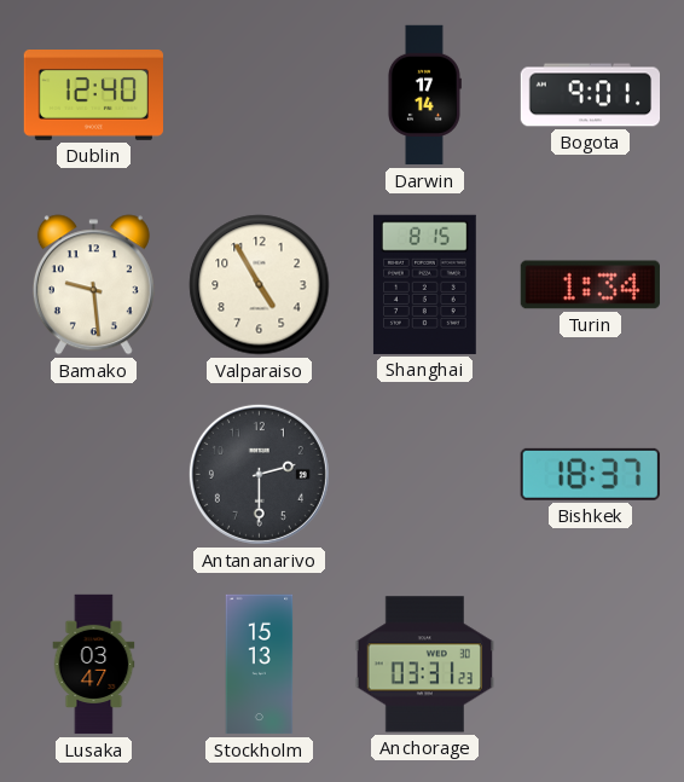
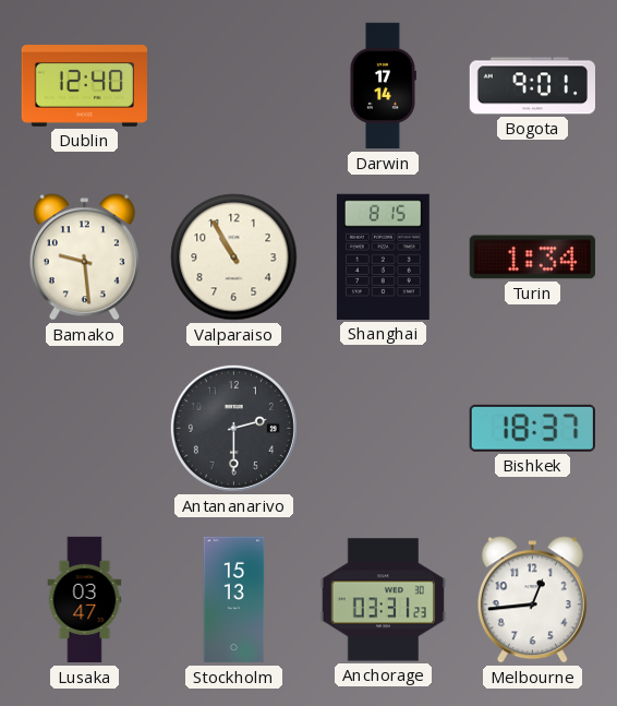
Valparaiso: 4:55 -> 10:55 (234, 258)
Melbourne: none -> 12:44 (532, 600)
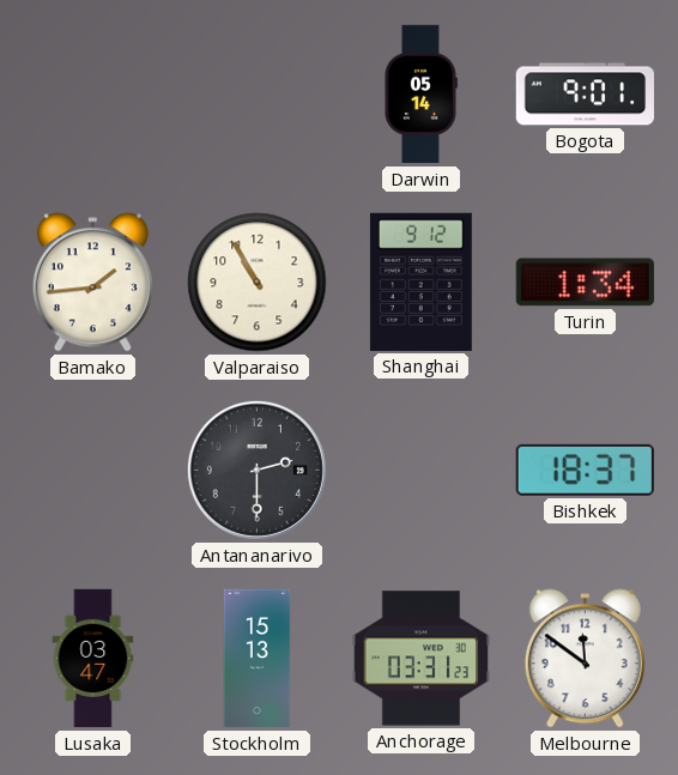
Dublin: 12:40 -> none (84, 86)
Darwin: 17:14 -> 05:14 (420, 95)
Bamako: 9:29 -> 1:44 (92, 283)
Shanghai: 8:15 -> 9:12 (420, 281)
Melbourne: 12:44 -> 11:51 (585, 659)
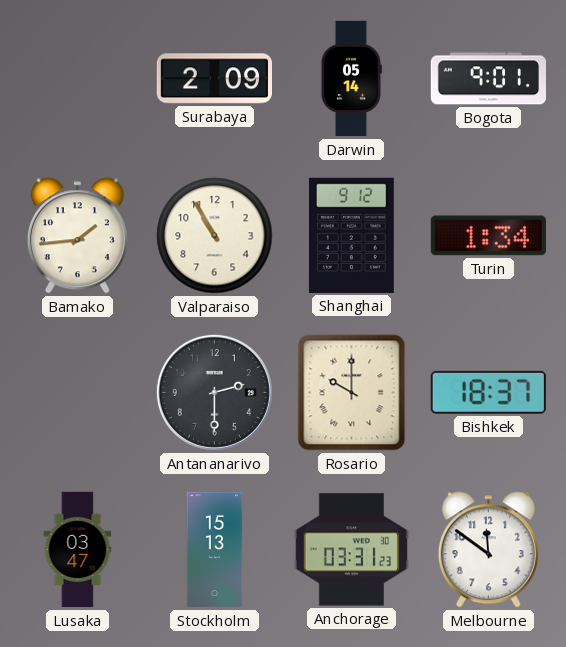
Surabaya: none -> 2:09 (214, 79)
Rosario: none -> 10:00 (352, 393)
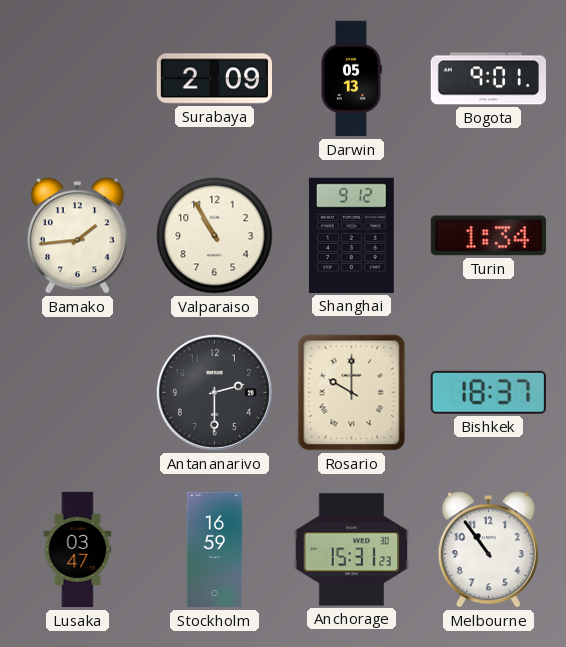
Darwin: 05:14 -> 05:13 (351, 79)
Stockholm: 15:13 -> 16:59 (215, 550)
Anchorage: 03:31 -> 15:31 (351, 550)
Melbourne: 11:51 -> 10:54 (488, 550)
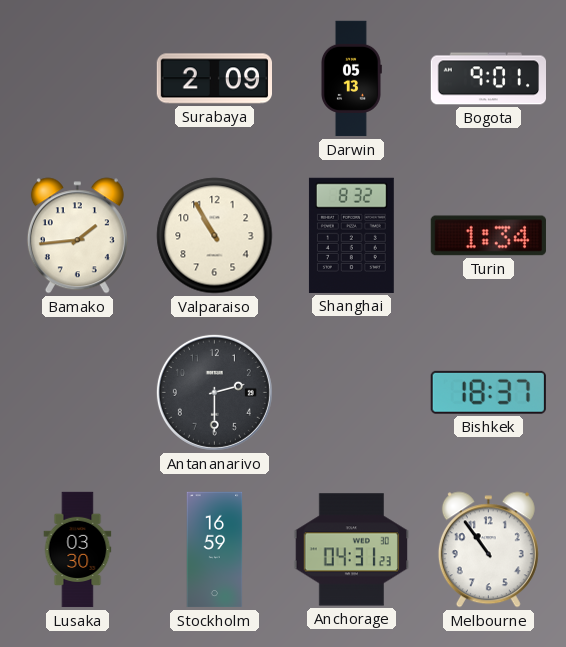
Shanghai: 9:12 -> 8:32 (351, 235)
Rosario: 10:00 -> none (352, 393)
Lusaka: 03:47 -> 03:30 (78, 550)
Anchorage: 15:31 -> 04:31 (351, 550)
